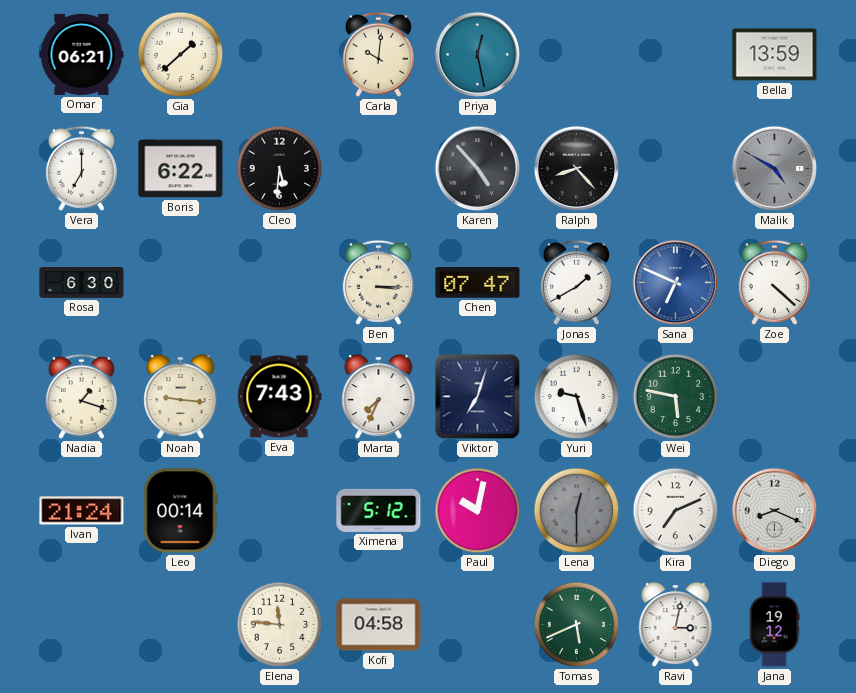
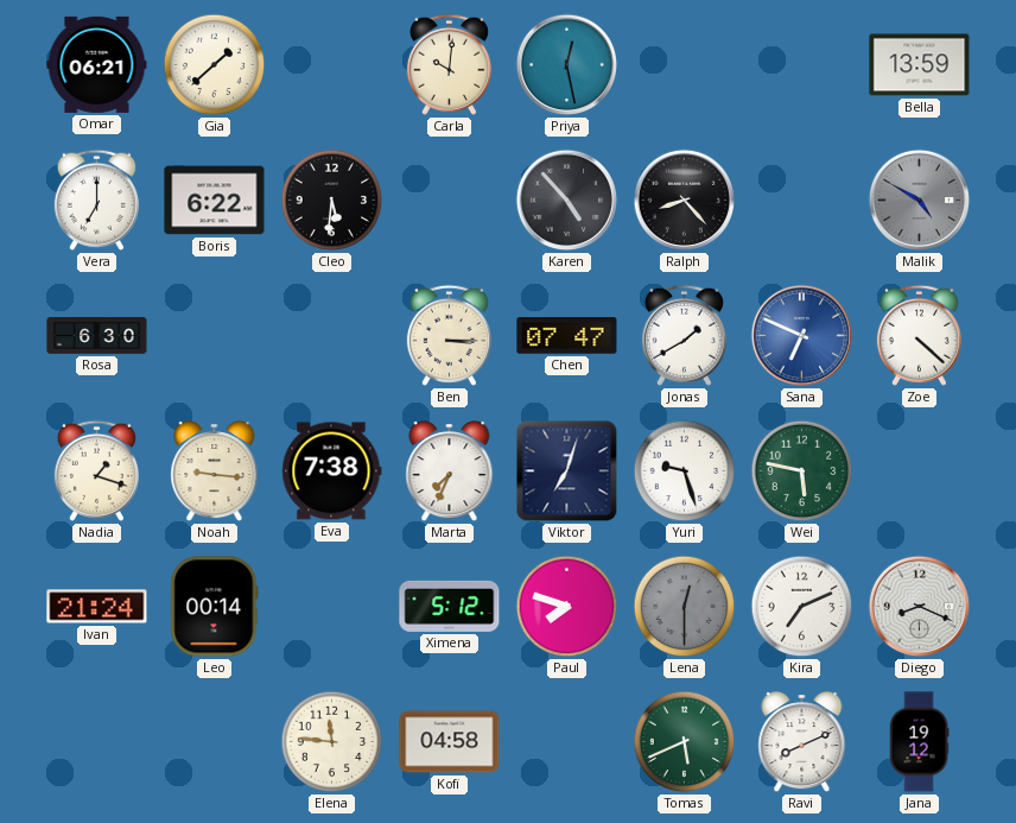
Eva: 7:43 -> 7:38 (332, 471)
Paul: 10:02 -> 7:48 (567, 607)
Ravi: 3:02 -> 8:11 (802, 743)
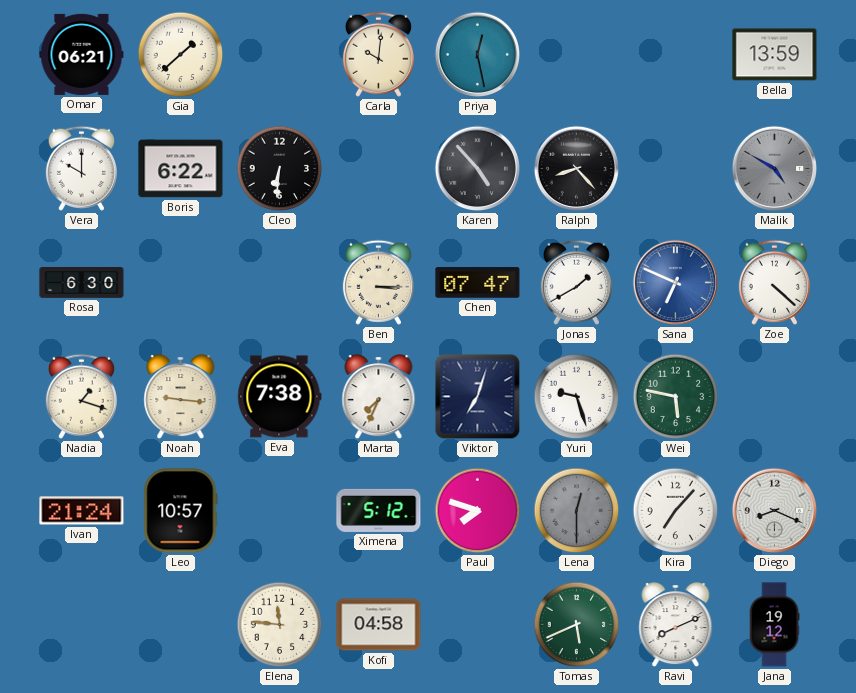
Vera: 7:00 -> 10:00 (81, 168)
Cleo: 5:31 -> 6:31 (280, 169)
Leo: 00:14 -> 10:57 (181, 511)
Kira: 7:11 -> 7:07 (676, 511)
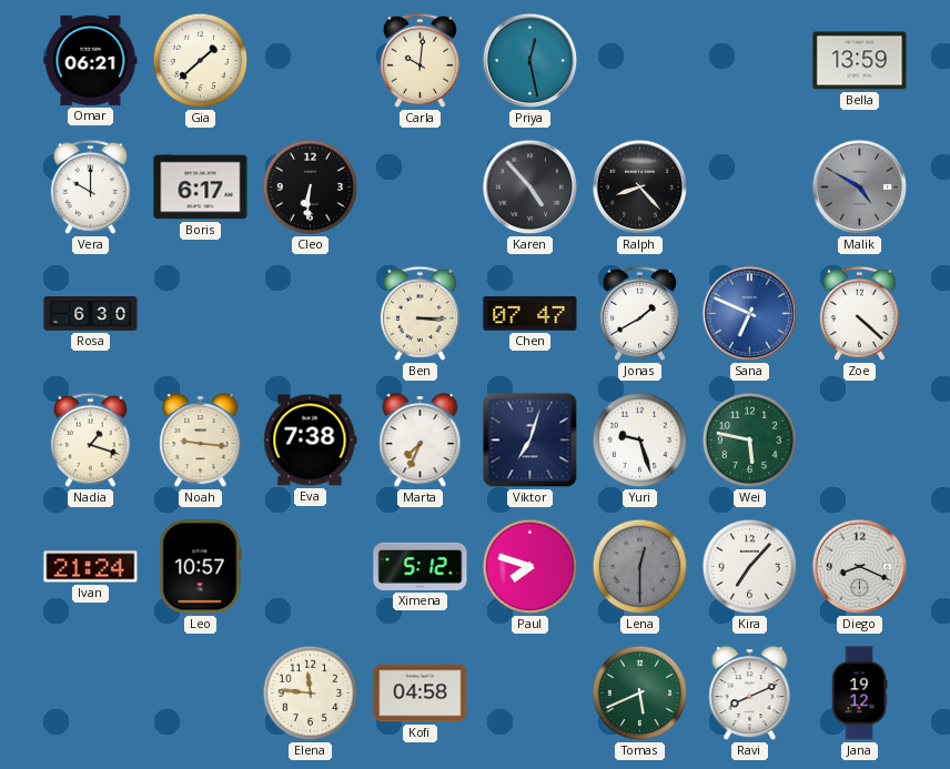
Boris: 6:22 -> 6:17 (201, 188)
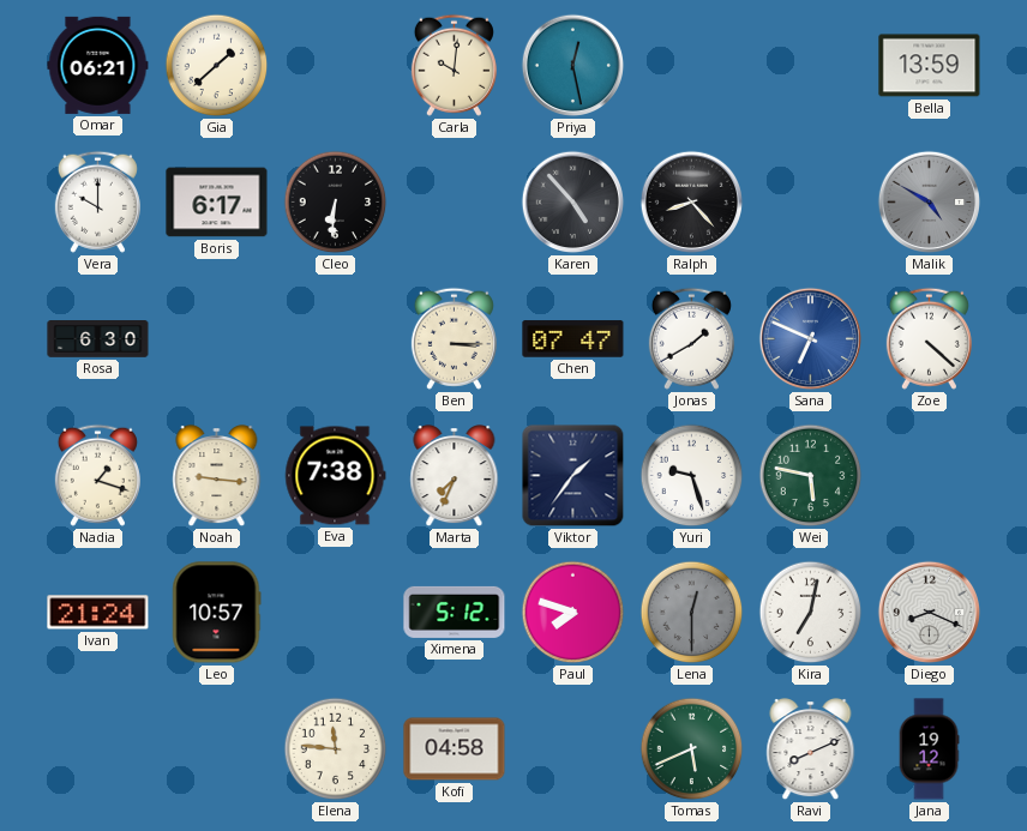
Viktor: 7:03 -> 1:36 (573, 476)
Kira: 7:07 -> 7:02 (811, 613)
